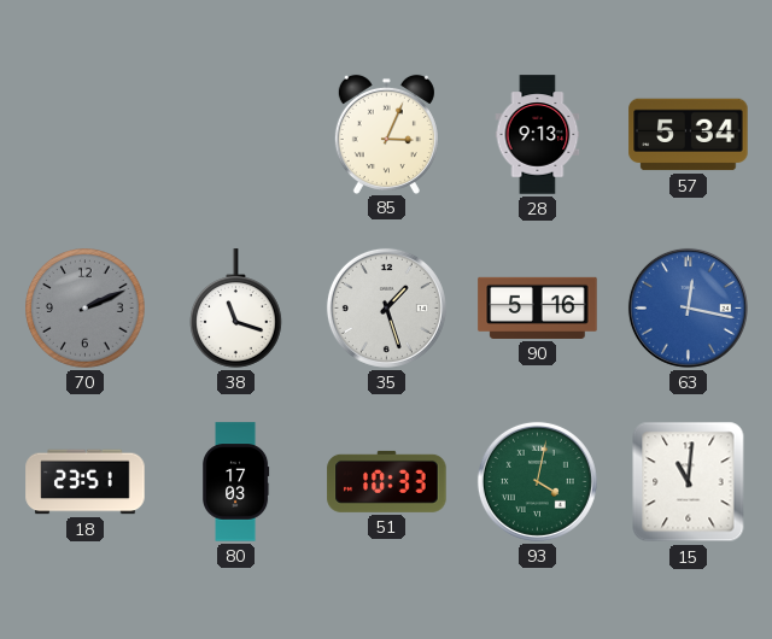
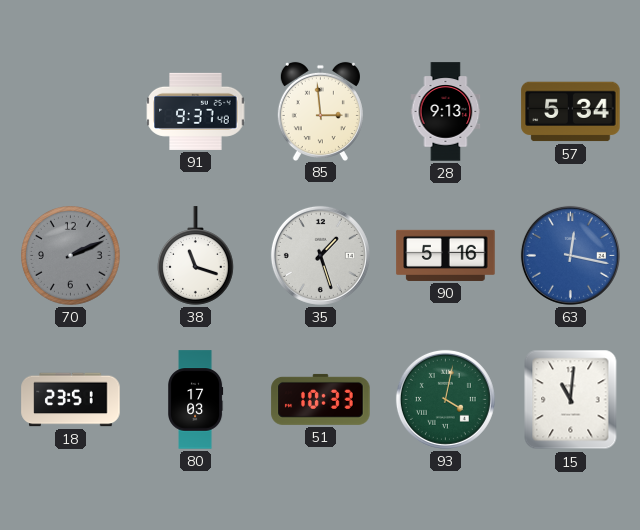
91: none -> 9:37 (196, 111)
85: 3:04 -> 2:59 (320, 111)
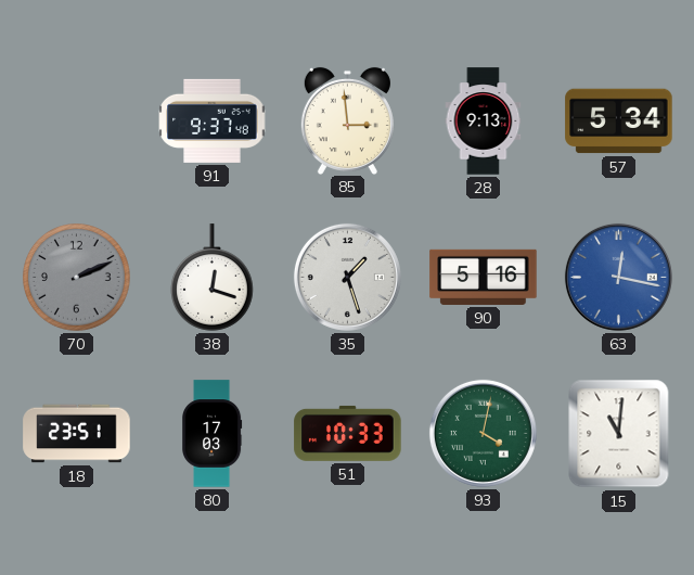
38: 11:18 -> 12:18 (213, 278)
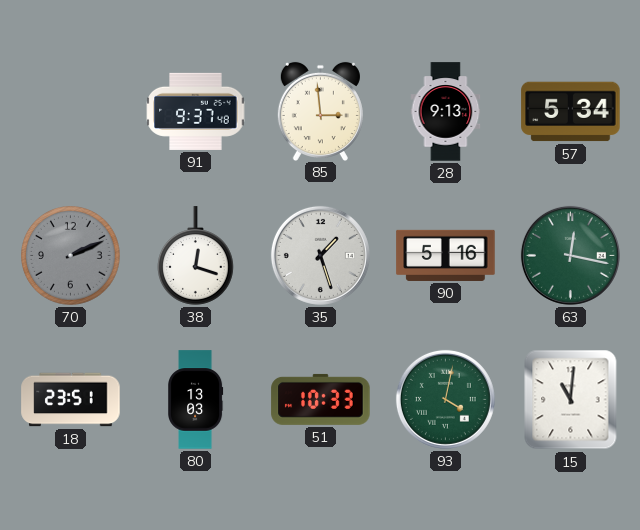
63 dial: blue -> green (570, 255)
80: 17:03 -> 13:03 (196, 400)
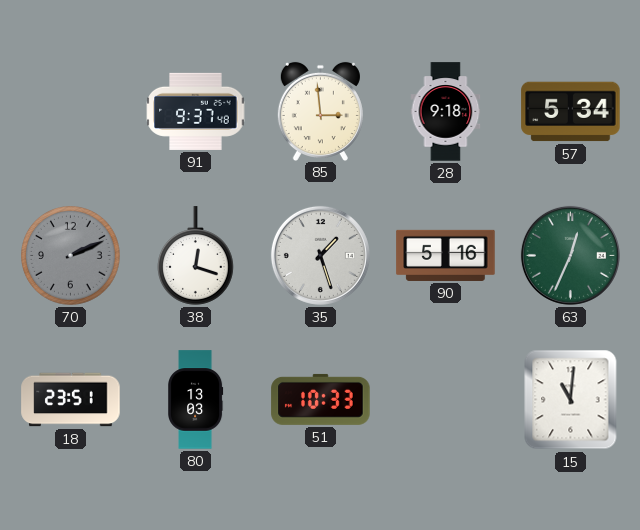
28: 9:13 -> 9:18 (446, 112)
63: 12:17 -> 12:34 (570, 255)
93: 4:02 -> none (445, 399)
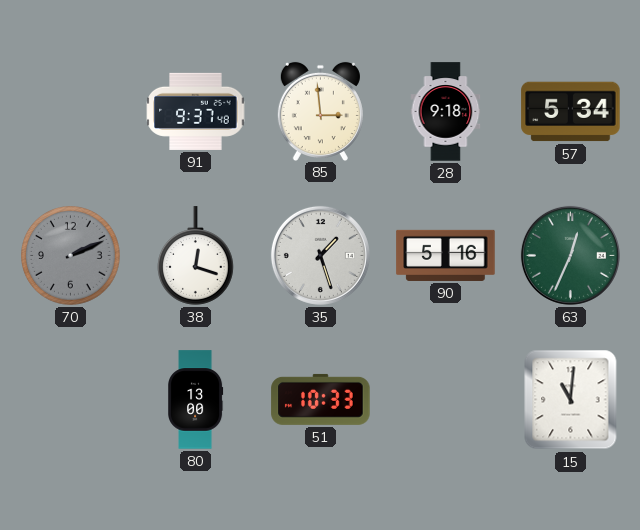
18: 23:51 -> none (71, 400)
80: 13:03 -> 13:00 (196, 400)
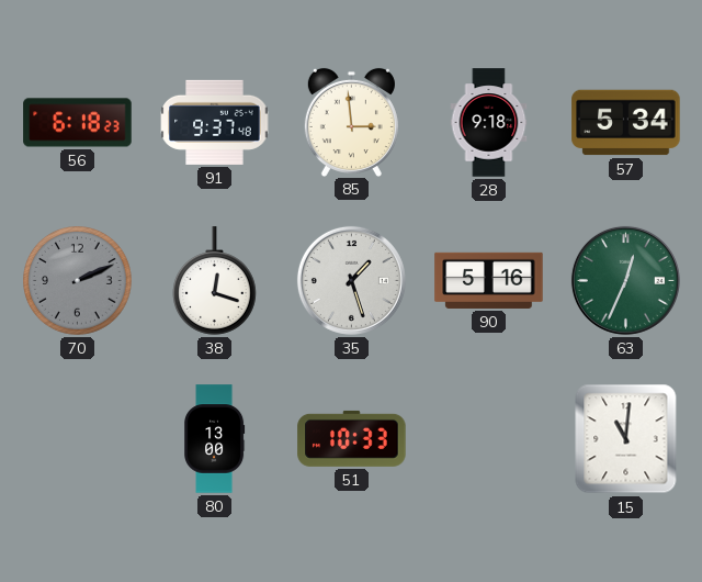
56: none -> 6:18 (78, 123)
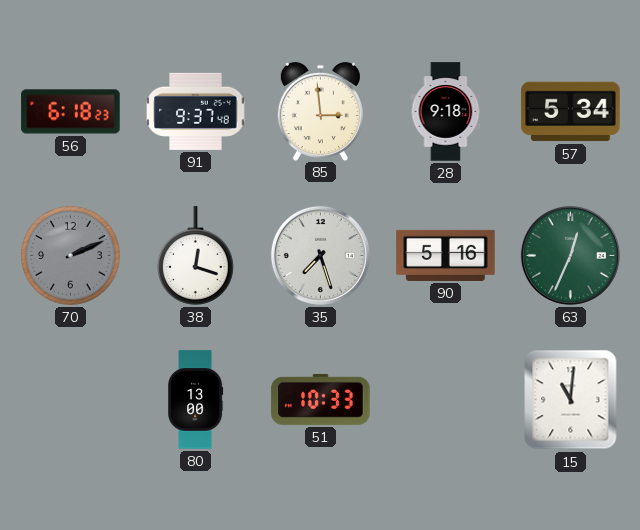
35: 1:27 -> 7:27 (320, 255)
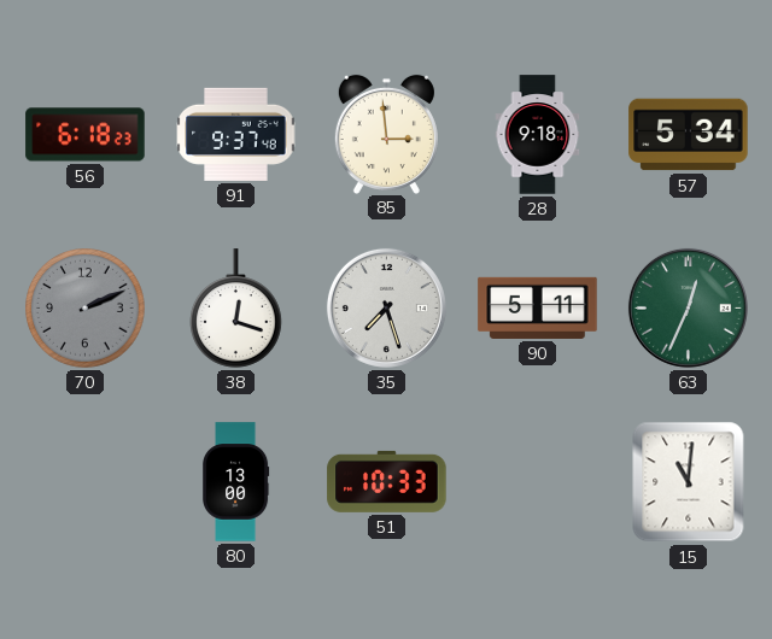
90: 5:16 -> 5:11 (538, 307)
